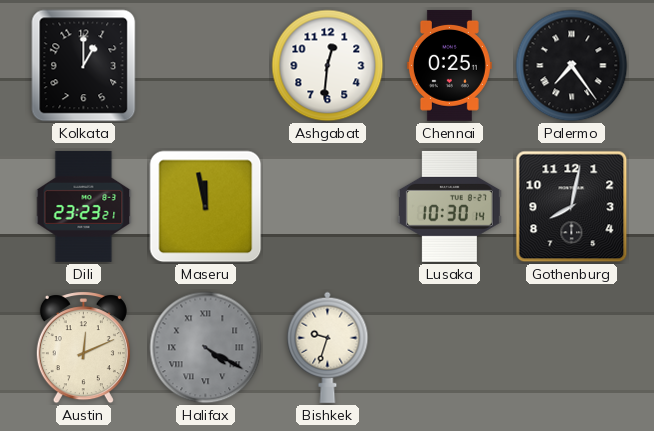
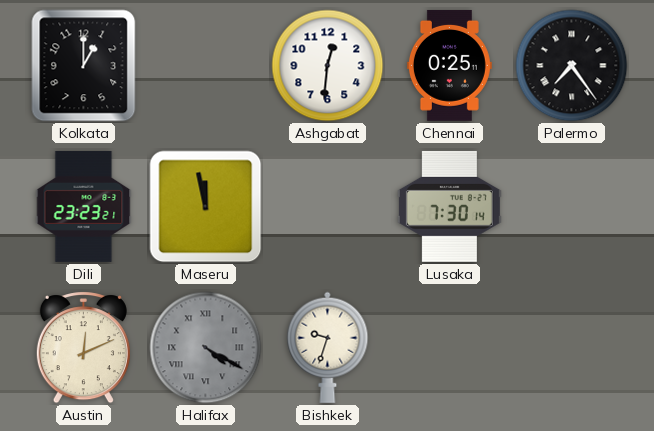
Lusaka: 10:30 -> 7:30 (449, 206)
Gothenburg: 8:02 -> none (572, 207)
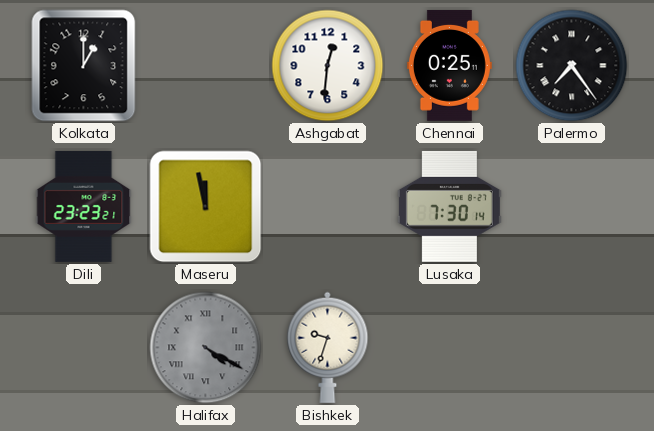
Austin: 12:11 -> none (83, 348)
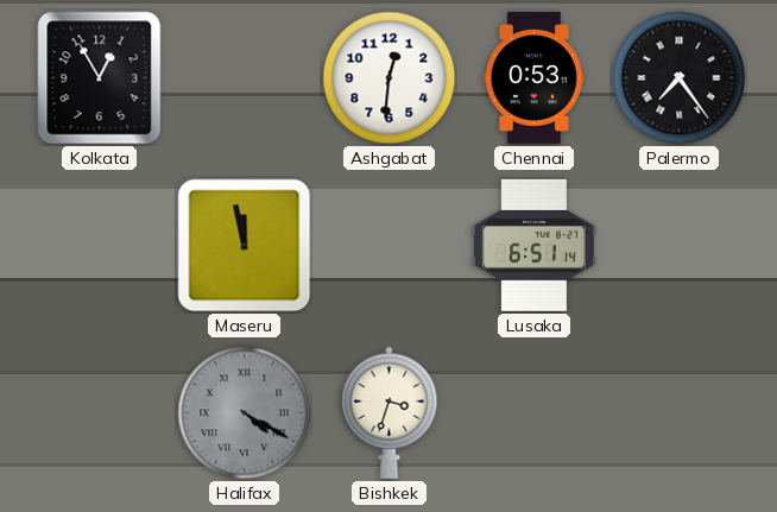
Kolkata: 1:00 -> 12:55 (100, 78)
Chennai: 0:25 -> 0:53 (533, 77)
Dili: 23:23 -> none (84, 206)
Lusaka: 7:30 -> 6:51 (533, 245)
Bishkek: 9:33 -> 3:33 (390, 412)
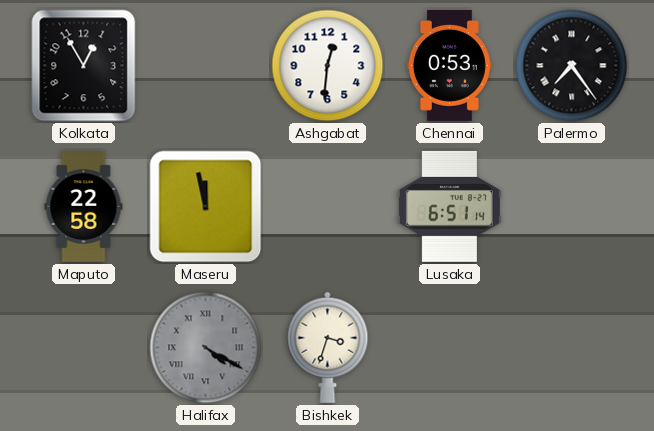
Maputo: none -> 22:58 (84, 206)
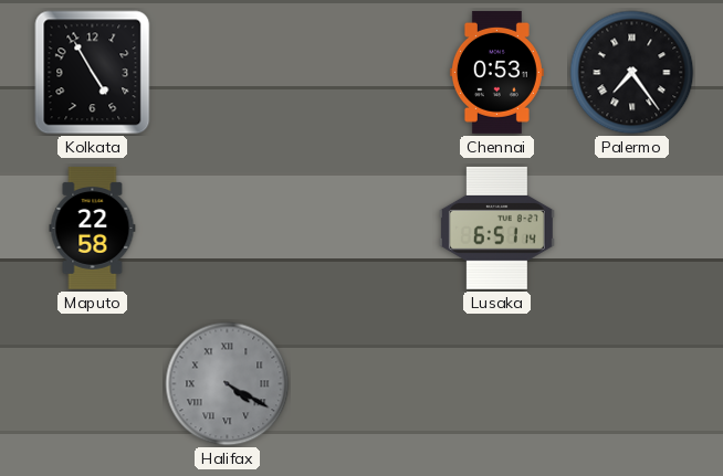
Kolkata: 12:55 -> 4:55 (93, 73)
Ashgabat: 12:31 -> none (328, 66)
Maseru: 11:58 -> none (206, 207)
Bishkek: 3:33 -> none (328, 347)
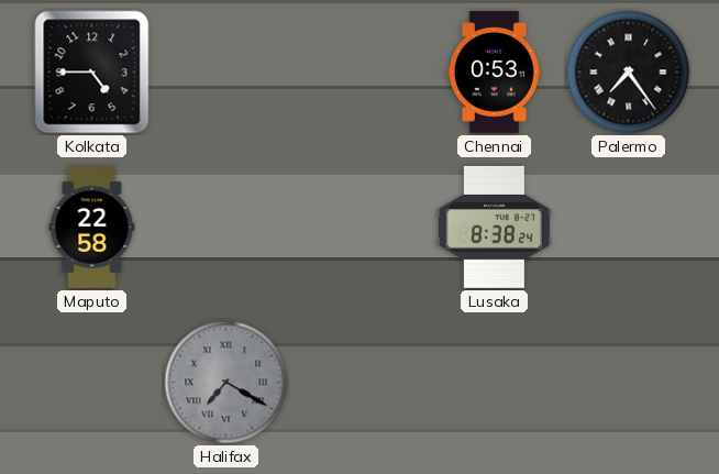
Kolkata: 4:55 -> 4:45 (92, 73)
Lusaka: 6:51 -> 8:38 (494, 227)
Halifax: 4:20 -> 7:20 (226, 383)
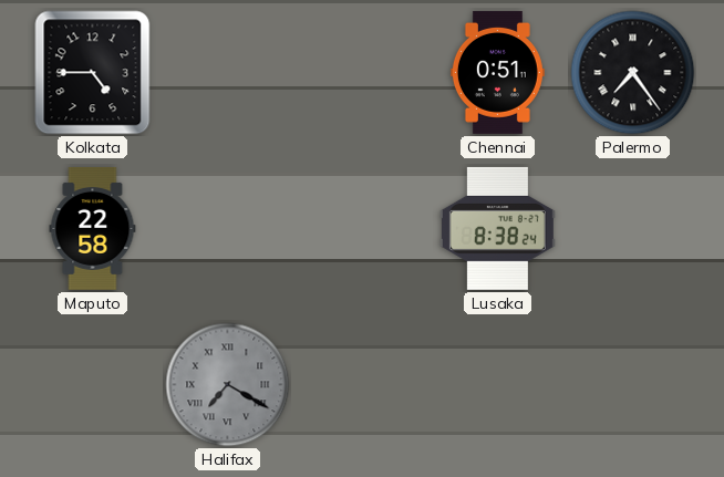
Chennai: 0:53 -> 0:51 (497, 72)
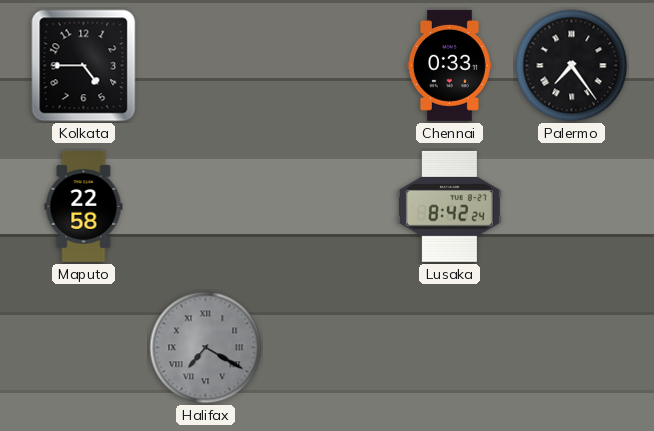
Chennai: 0:51 -> 0:33 (449, 65)
Lusaka: 8:38 -> 8:42 (449, 206)
